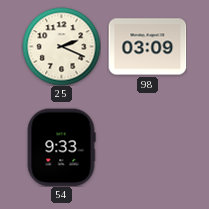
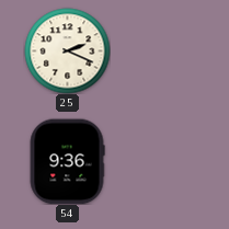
98: 03:09 -> none (147, 47)
54: 9:33 -> 9:36 (67, 161)
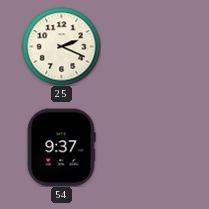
54: 9:36 -> 9:37 (61, 147)
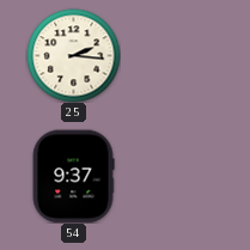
25: 2:19 -> 2:16 (73, 55)
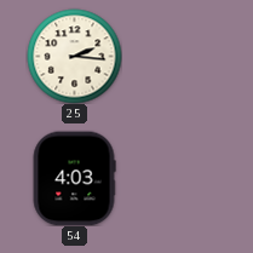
54: 9:37 -> 4:03 (74, 178)
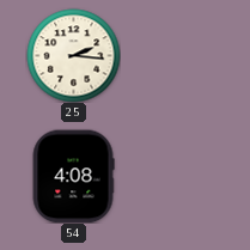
54: 4:03 -> 4:08 (73, 176)
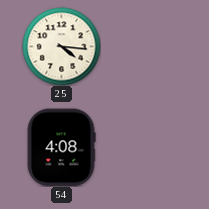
25: 2:16 -> 4:16 (61, 46)
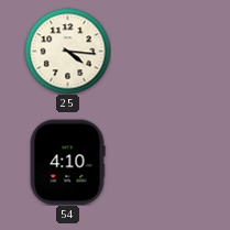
54: 4:08 -> 4:10 (67, 162)
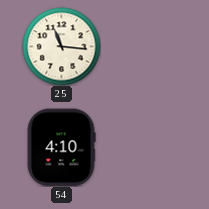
25: 4:16 -> 11:16 (61, 46)
